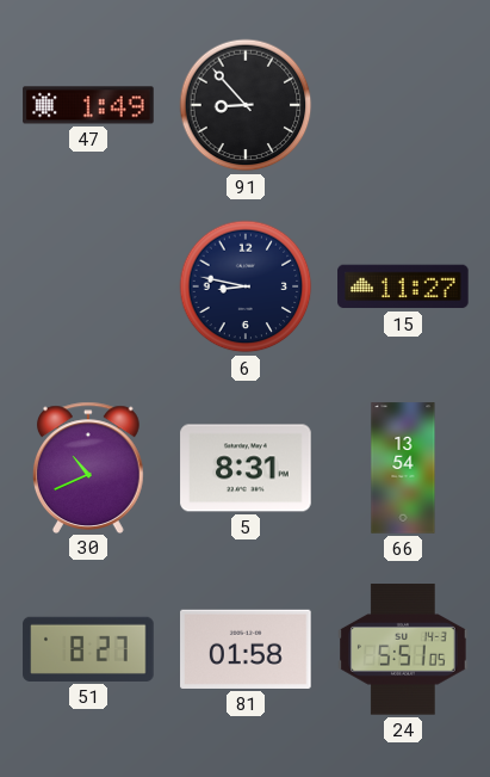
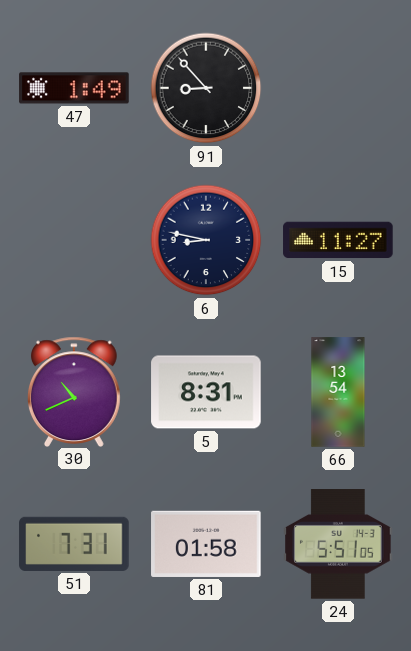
51: 8:27 -> 7:31 (74, 544)
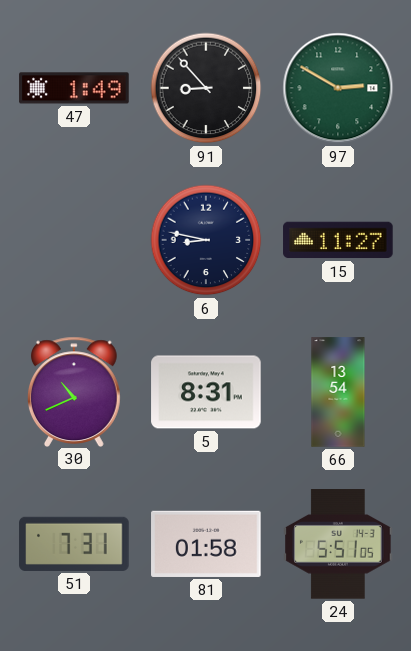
97: none -> 2:50 (338, 88)
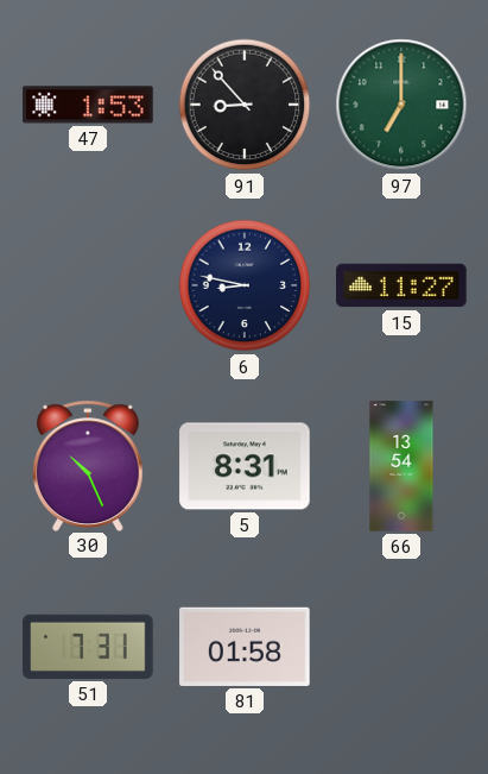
47: 1:49 -> 1:53 (88, 105)
97: 2:50 -> 7:00 (401, 105)
30: 10:41 -> 10:26 (88, 465)
24: 5:51 -> none (338, 544)
